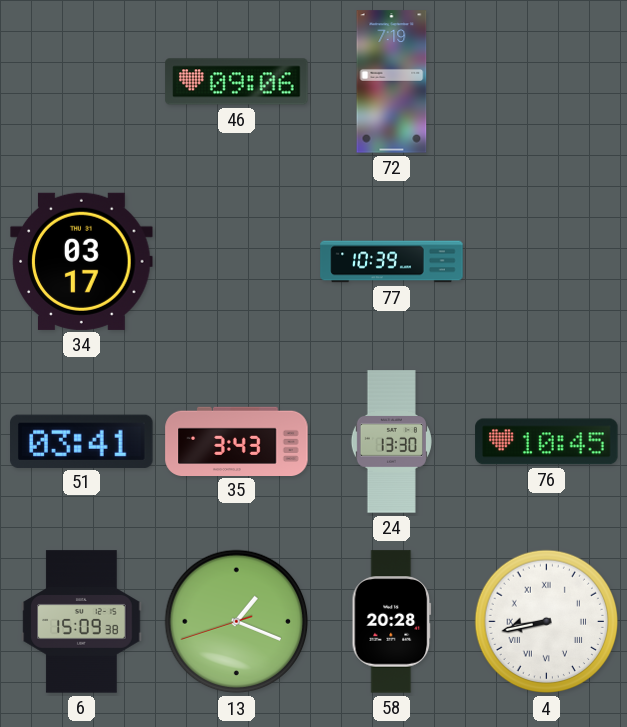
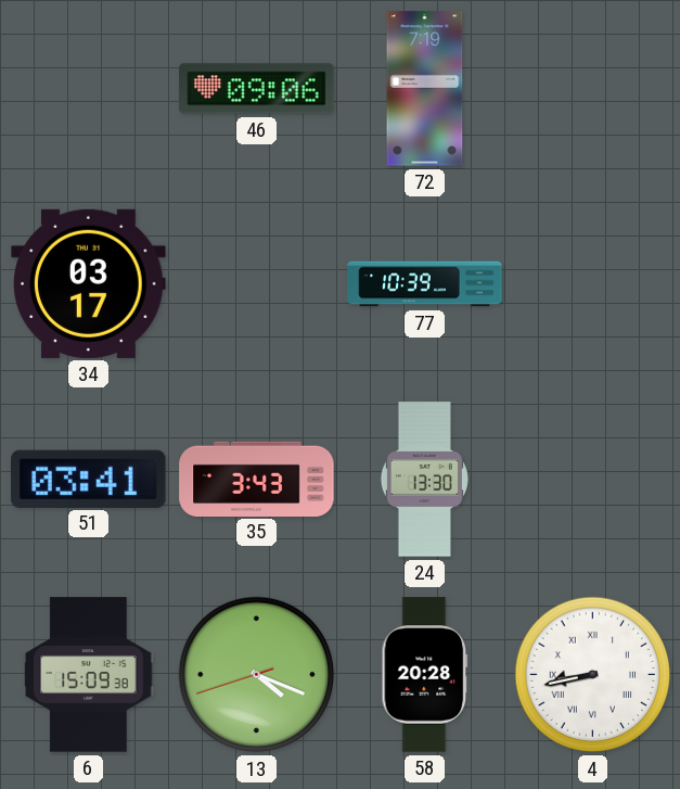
76: 10:45 -> none (547, 442)
13: 1:18 -> 4:18 (257, 675)
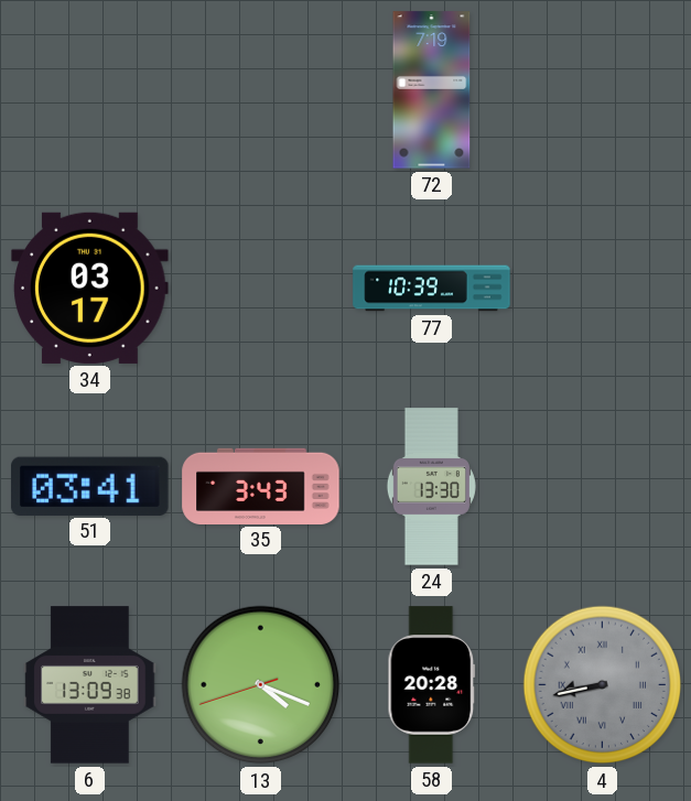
46: 09:06 -> none (257, 89)
6: 15:09 -> 13:09 (90, 685)
4 dial: white -> grey (603, 685)
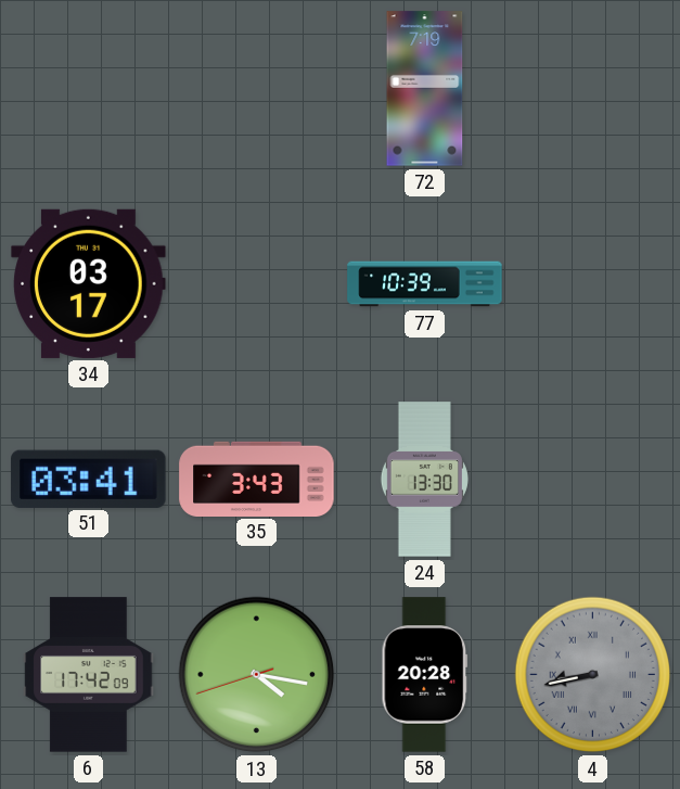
6: 13:09 -> 17:42 (89, 675)
13: 4:18 -> 4:16 (257, 675)
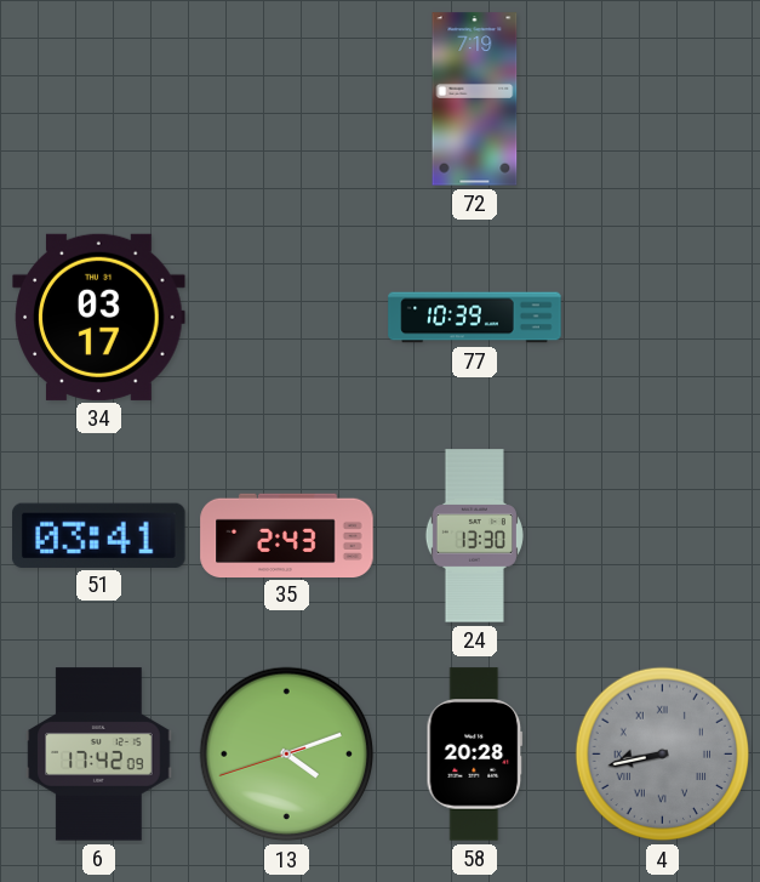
35: 3:43 -> 2:43 (287, 535)
13: 4:16 -> 4:11 (287, 755)
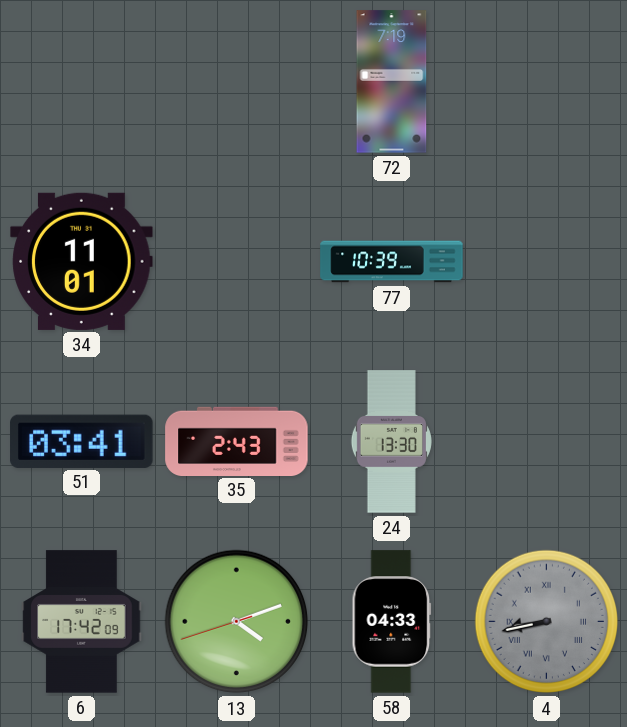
34: 03:17 -> 11:01 (82, 261)
58: 20:28 -> 04:33 (392, 622)
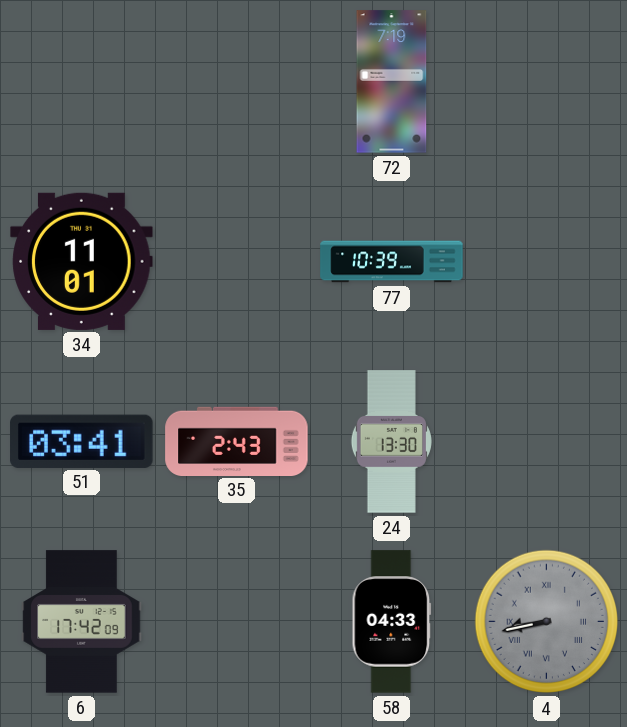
13: 4:11 -> none (237, 622)
